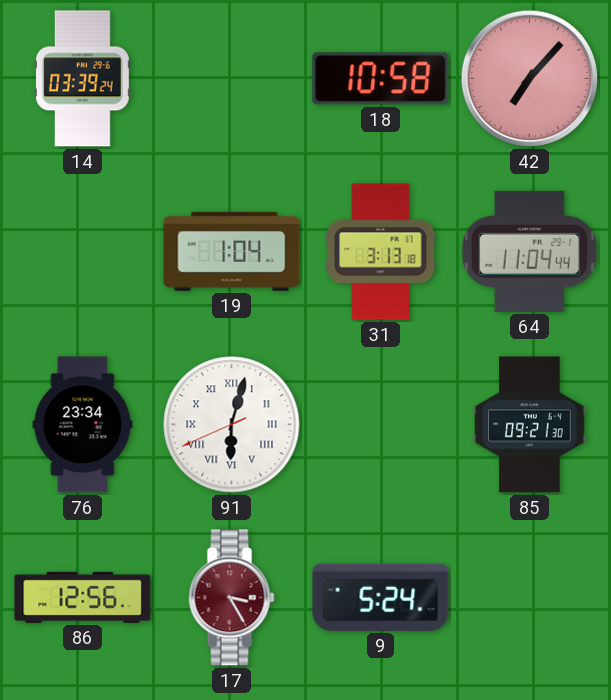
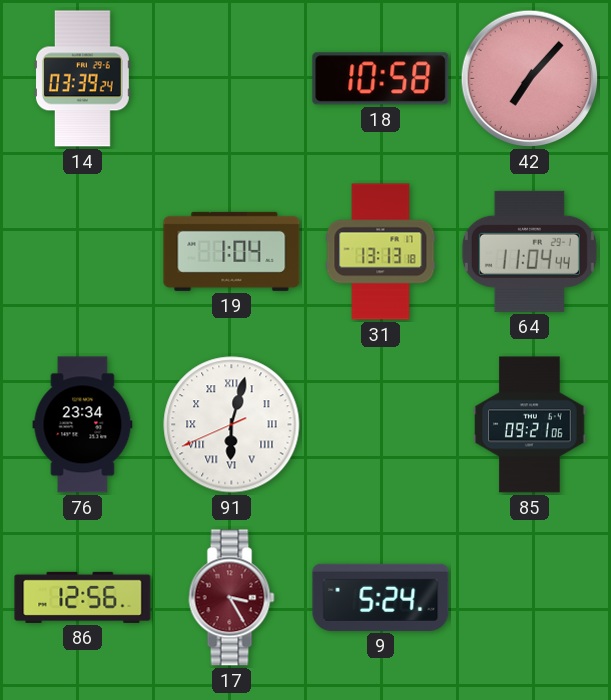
31: 3:13 -> 13:13 (381, 252)
85: 09:21:30 -> 09:21:06 (530, 425)
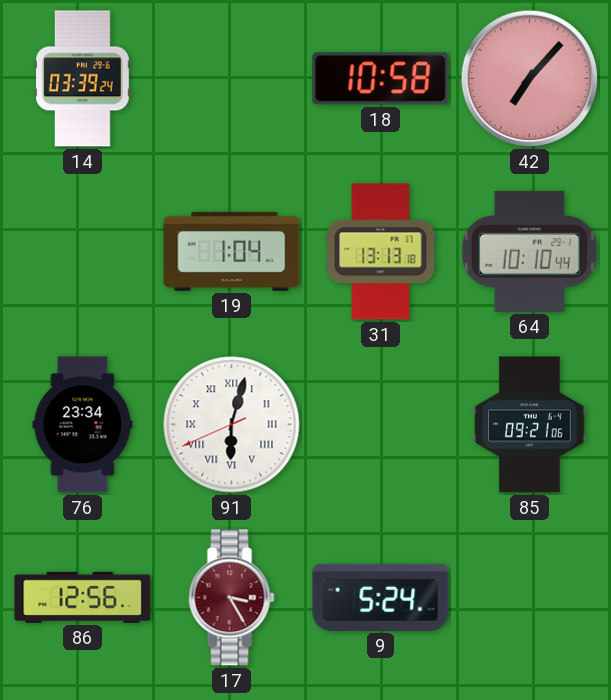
64: 11:04 -> 10:10 (529, 251)
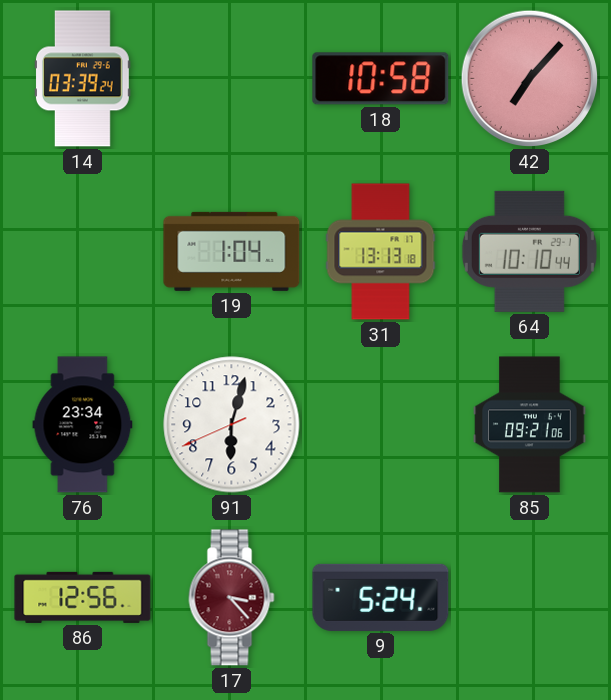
91 numerals: Roman -> Arabic (232, 425)
17: 3:25 -> 3:23 (232, 598)
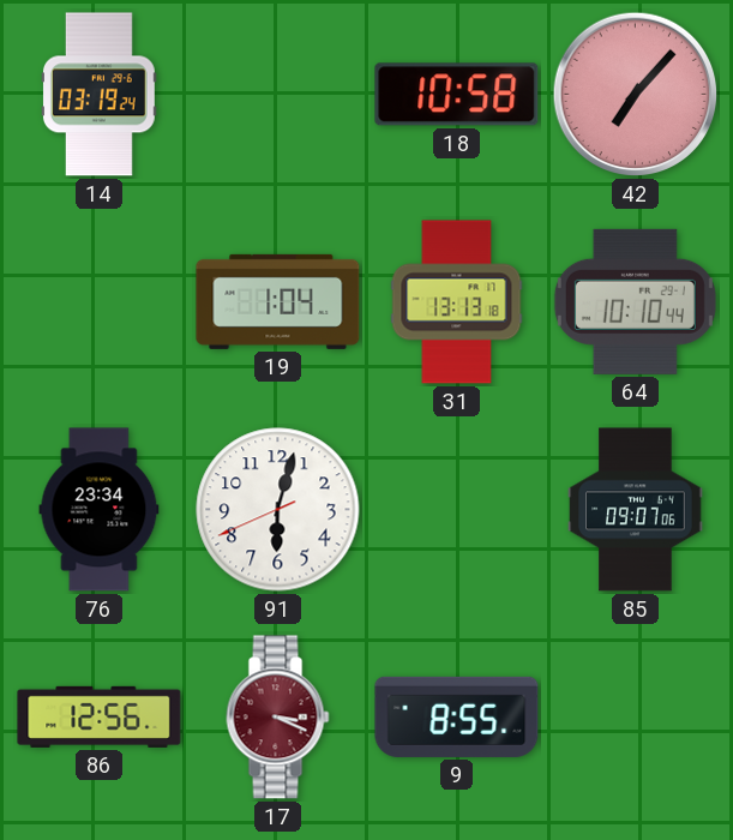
14: 03:39 -> 03:19 (98, 95)
85: 09:21 -> 09:07 (636, 510)
17: 3:23 -> 3:19 (278, 718)
9: 5:24 -> 8:55 (457, 716)
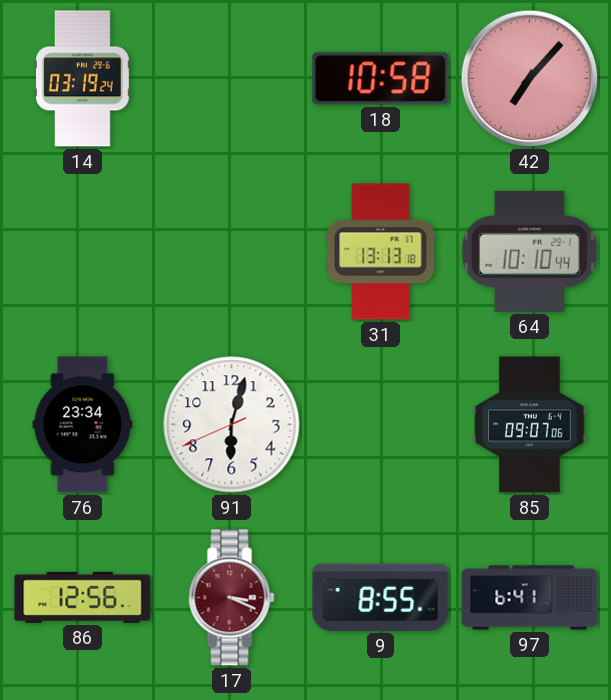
19: 1:04 -> none (278, 301)
97: none -> 6:41 (530, 598)
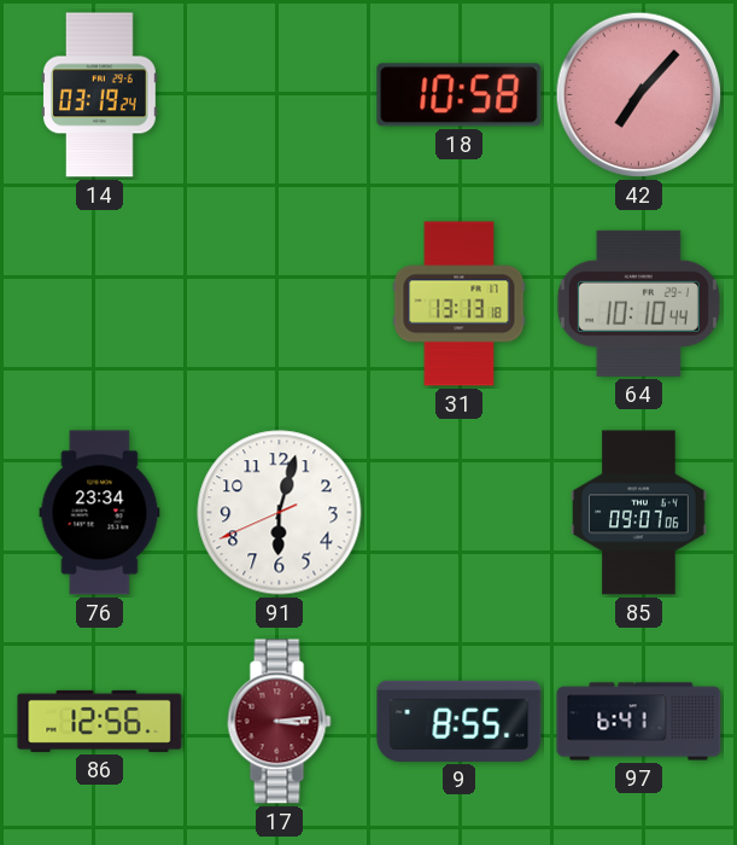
17: 3:19 -> 3:14 (280, 722)
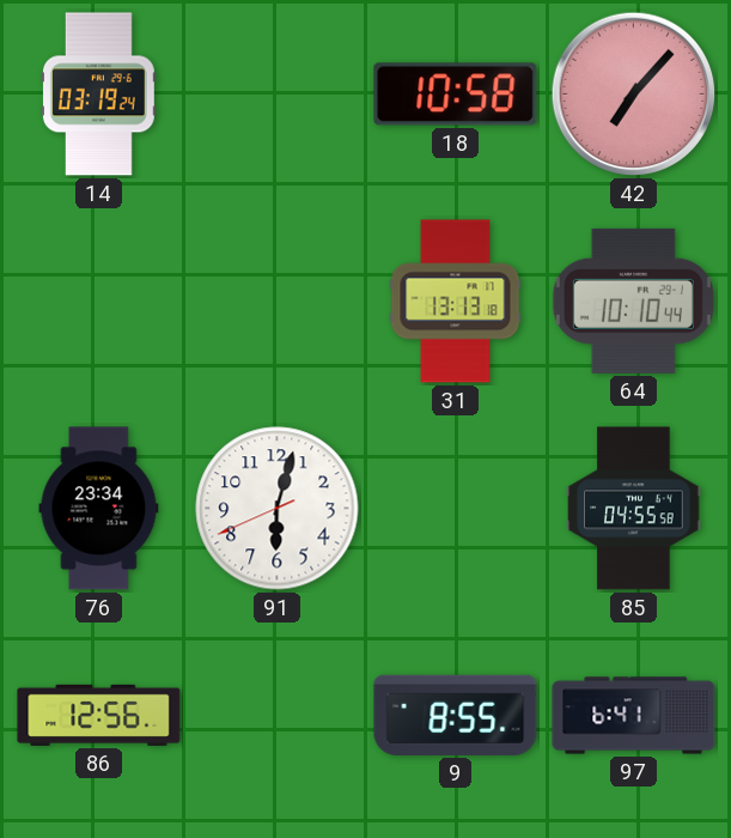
85: 09:07 -> 04:55 (634, 509)
17: 3:14 -> none (280, 722)
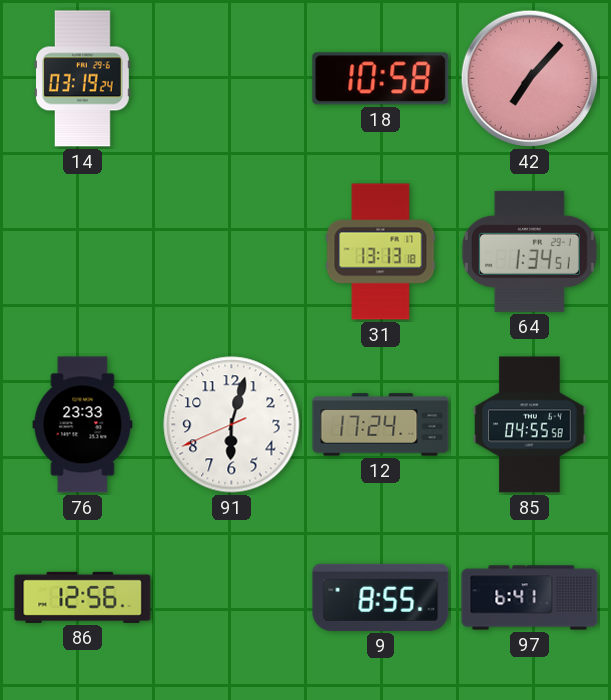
64: 10:10 -> 1:34 (529, 251)
76: 23:34 -> 23:33 (83, 425)
12: none -> 17:24 (381, 425)
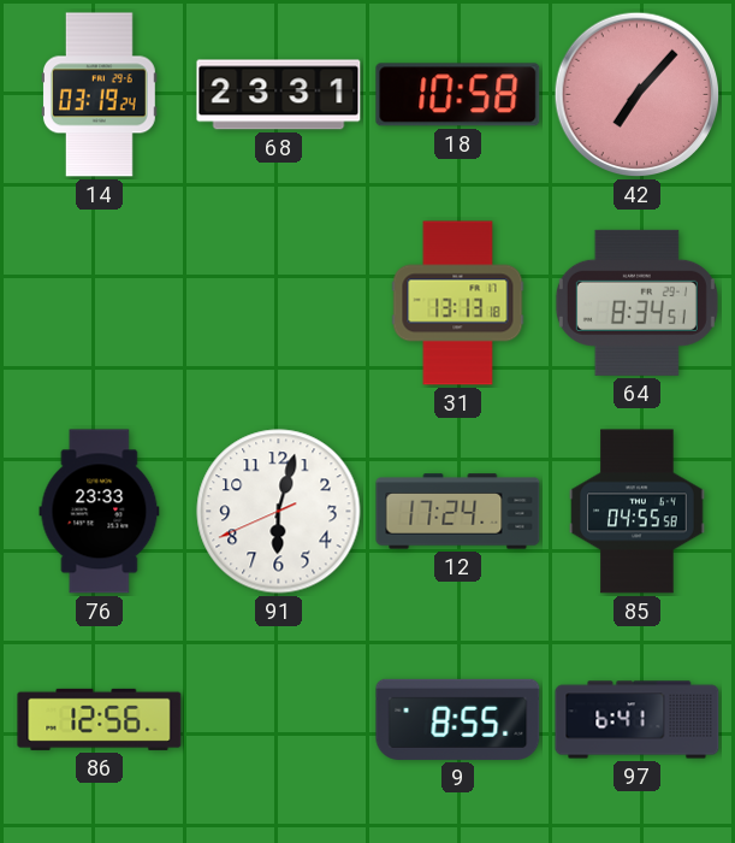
68: none -> 23:31 (279, 95)
64: 1:34 -> 8:34 (636, 302)
